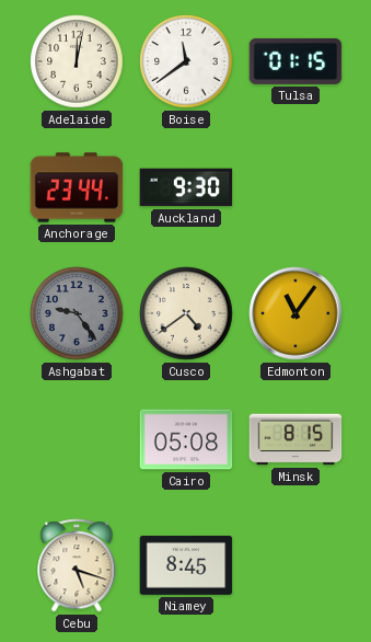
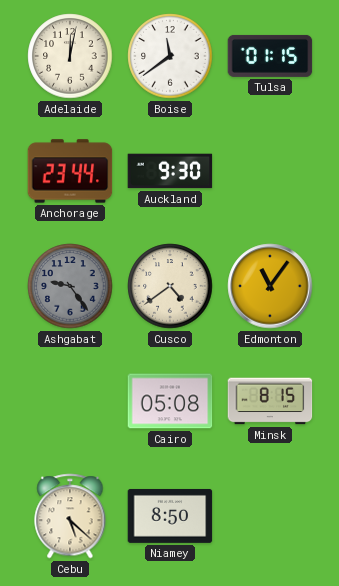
Cebu: 5:18 -> 5:22 (70, 516)
Niamey: 8:45 -> 8:50 (170, 516)
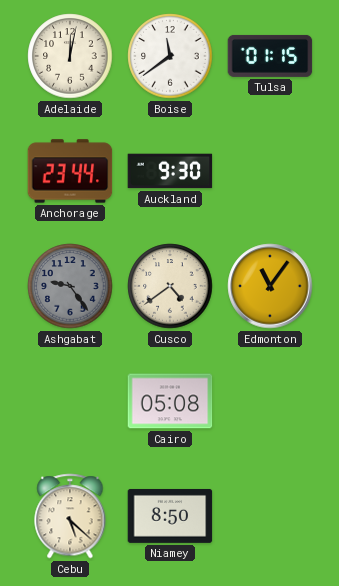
Minsk: 8:15 -> none (270, 401)
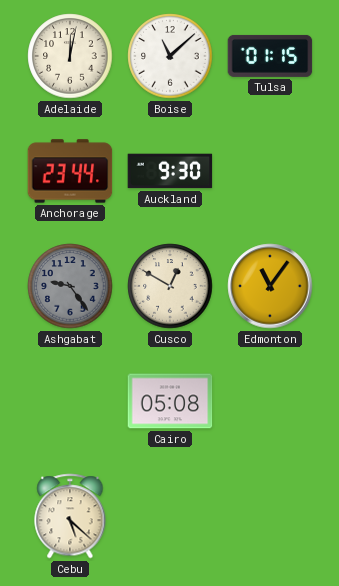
Boise: 11:39 -> 11:08 (170, 56)
Cusco: 4:39 -> 12:50 (170, 286)
Niamey: 8:50 -> none (170, 516)
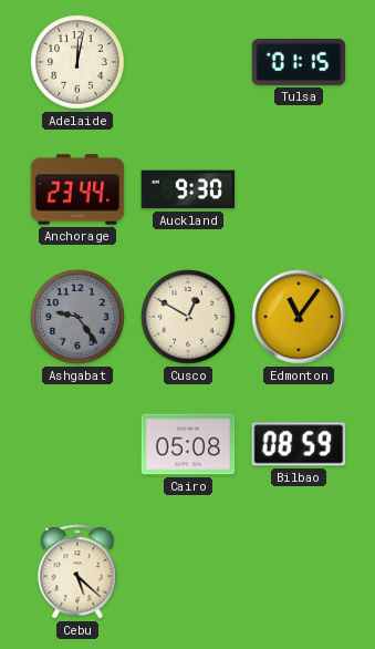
Boise: 11:08 -> none (170, 56)
Bilbao: none -> 08:59 (299, 444)
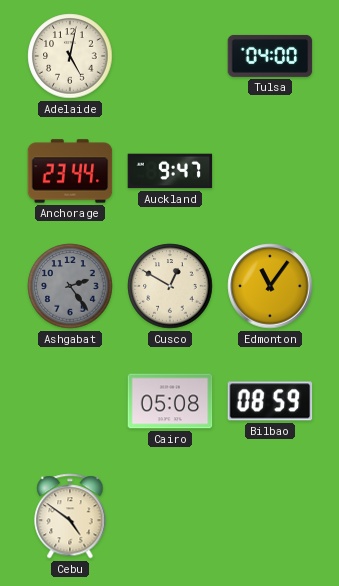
Adelaide: 12:02 -> 5:02 (70, 56)
Tulsa: 01:15 -> 04:00 (270, 56)
Auckland: 9:30 -> 9:47 (170, 171)
Ashgabat: 9:24 -> 2:24 (70, 286)
Cebu: 5:22 -> 4:51 (70, 516)
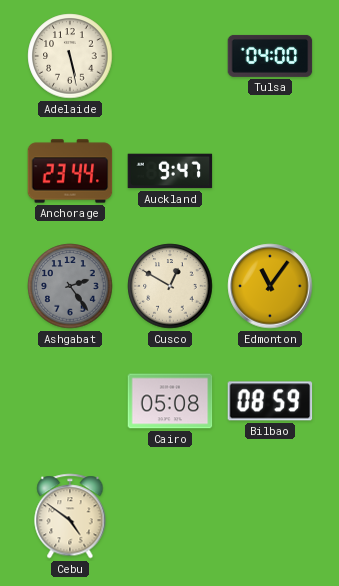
Adelaide: 5:02 -> 5:28 (70, 56)
